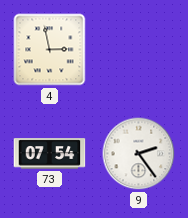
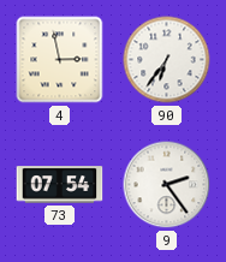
90: none -> 6:36 (167, 60)
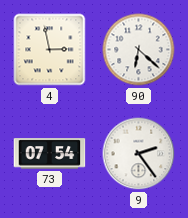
90: 6:36 -> 6:22 (139, 50)
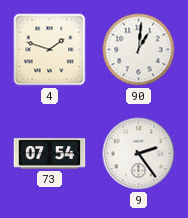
4: 2:58 -> 1:48 (50, 50)
90: 6:22 -> 1:01 (139, 50)
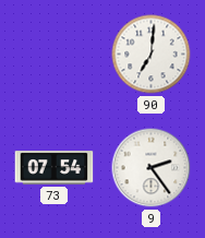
4: 1:48 -> none (50, 50)
90: 1:01 -> 7:01 (152, 55)
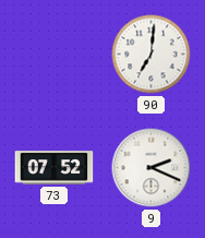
73: 07:54 -> 07:52 (55, 168)
9: 2:24 -> 2:19 (152, 168)
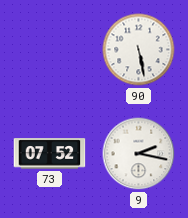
90: 7:01 -> 5:28 (139, 50)
9: 2:19 -> 2:17 (139, 154)
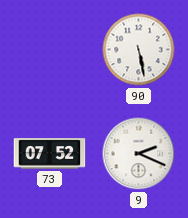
9: 2:17 -> 2:19 (139, 154)
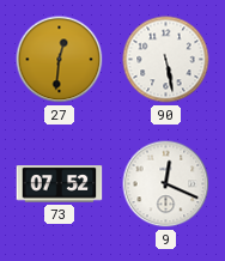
27: none -> 12:31 (60, 60)
9: 2:19 -> 12:19 (166, 184)
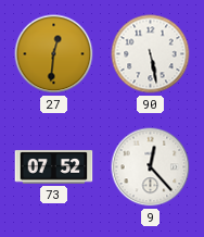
9: 12:19 -> 12:23 (151, 167)
